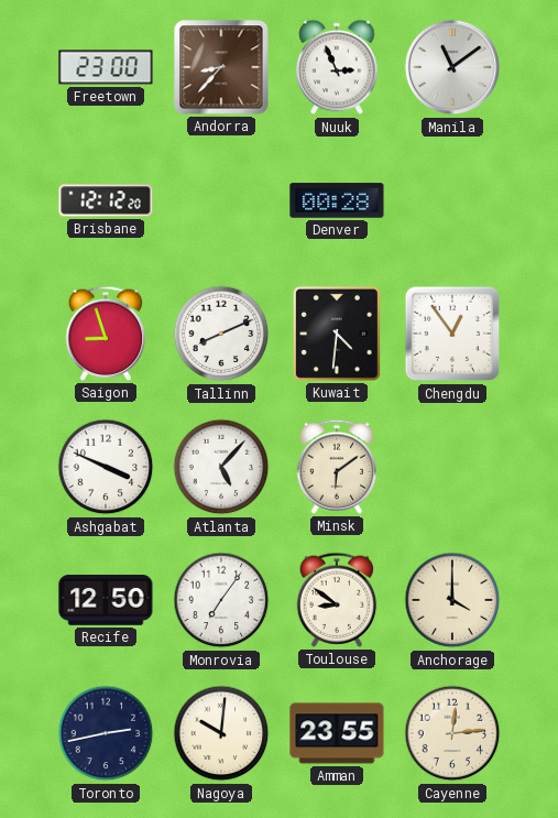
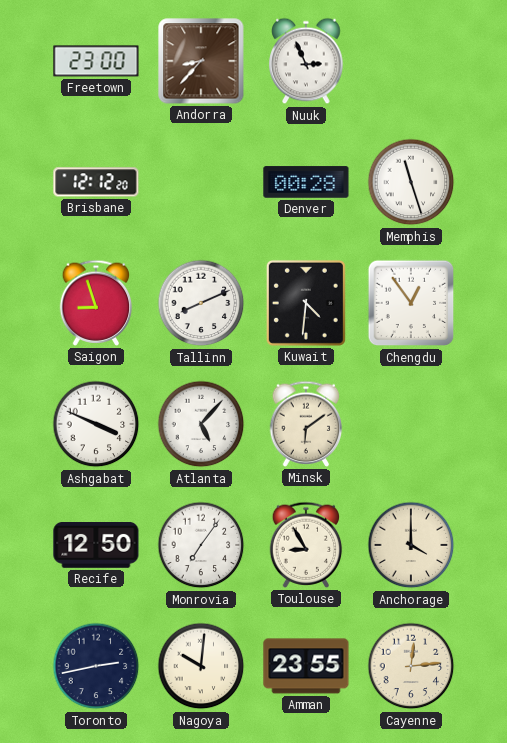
Manila: 11:09 -> none (452, 67)
Memphis: none -> 11:27 (411, 182)
Toulouse: 8:51 -> 8:55 (306, 545)
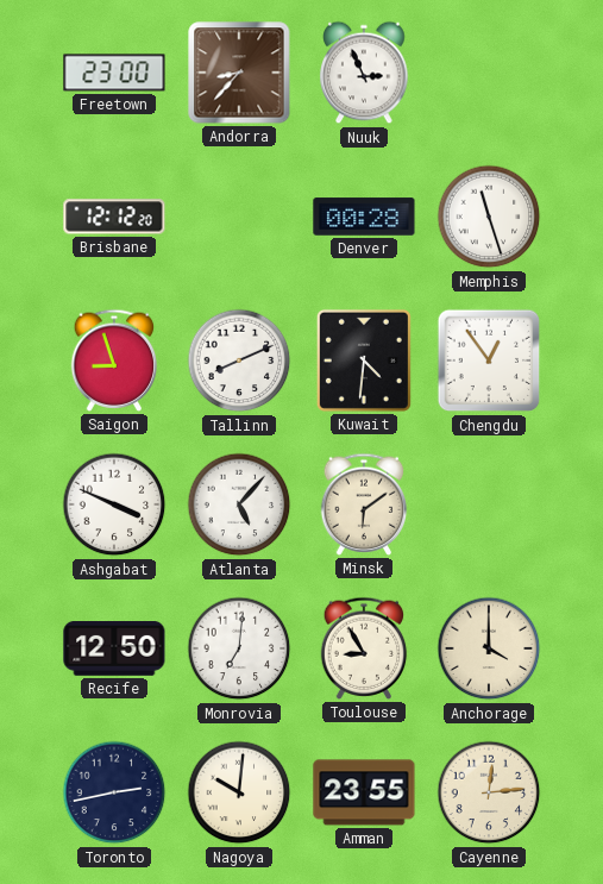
Monrovia: 7:06 -> 7:01 (239, 648)
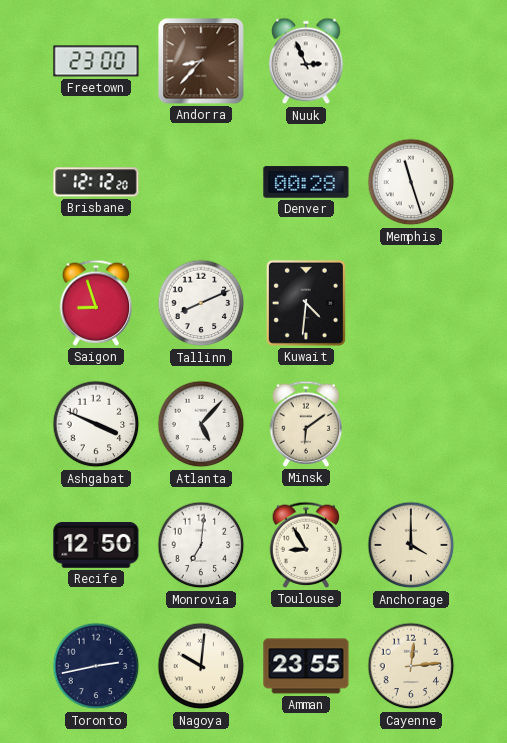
Chengdu: 12:54 -> none (489, 361)
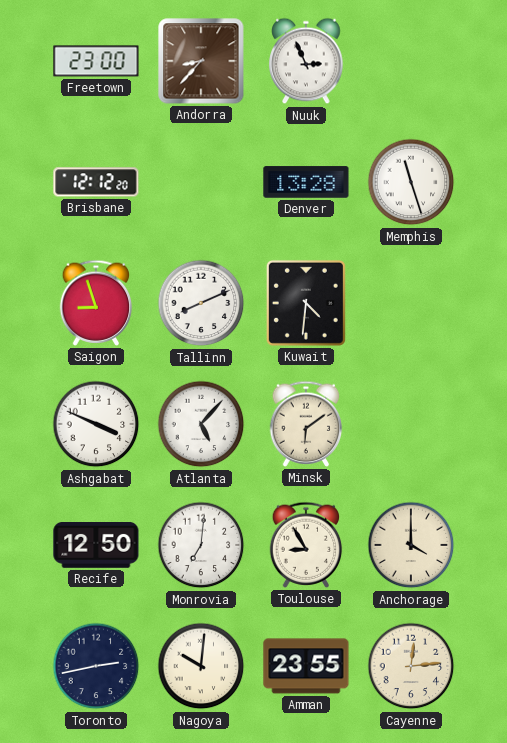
Denver: 00:28 -> 13:28 (306, 182)
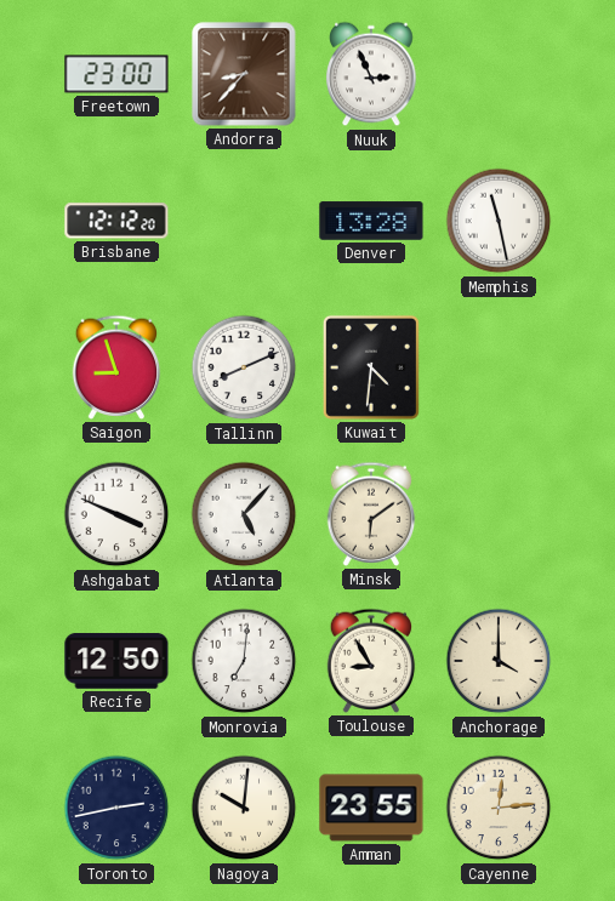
Memphis: 11:27 -> 11:28 (499, 221)
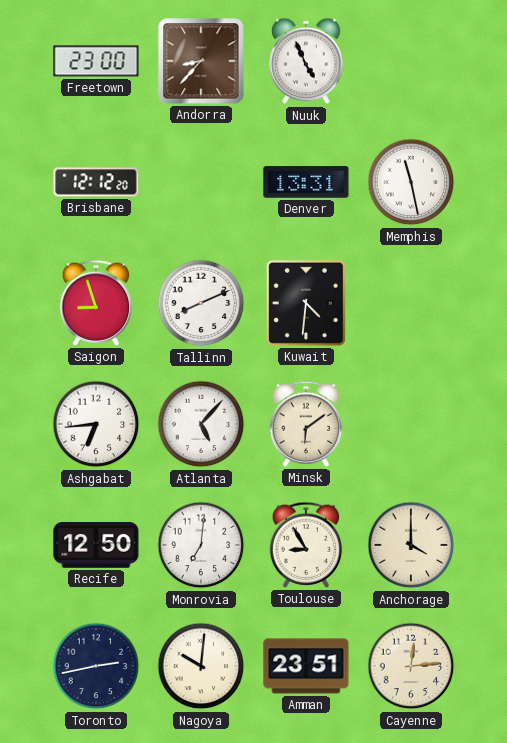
Nuuk: 2:56 -> 4:56 (306, 61)
Denver: 13:28 -> 13:31 (306, 182)
Ashgabat: 3:49 -> 6:44 (96, 424)
Amman: 23:55 -> 23:51 (306, 666)
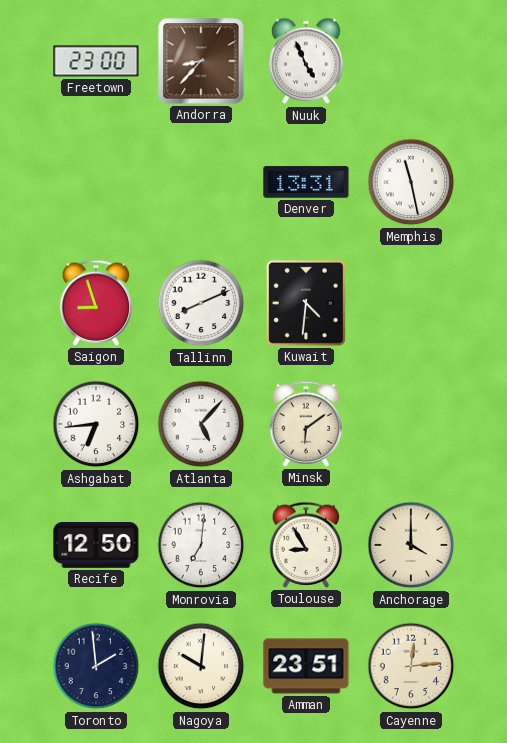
Brisbane: 12:12 -> none (96, 182)
Toronto: 2:43 -> 1:59 (96, 666)
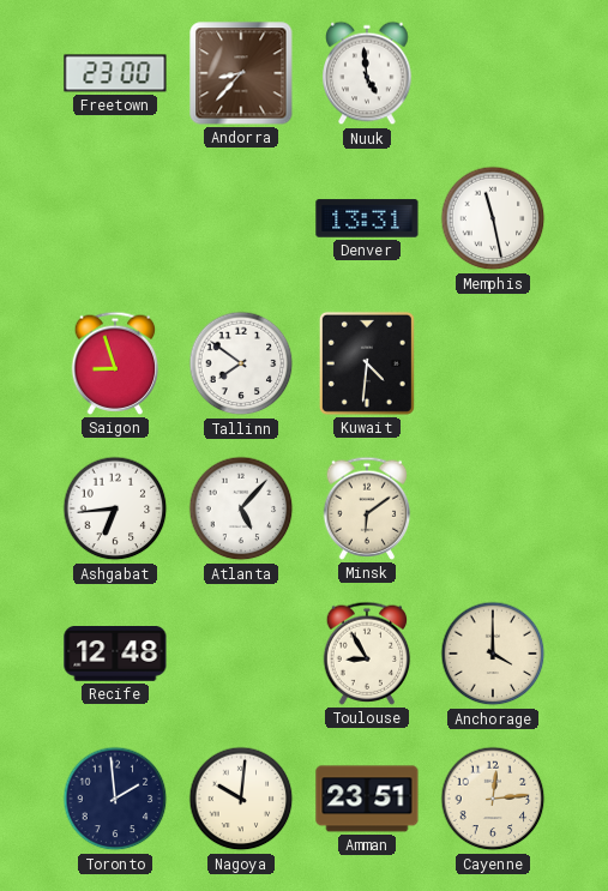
Nuuk: 4:56 -> 4:59 (367, 73)
Tallinn: 8:11 -> 7:51 (241, 363)
Recife: 12:50 -> 12:48 (115, 655)
Monrovia: 7:01 -> none (201, 545)
